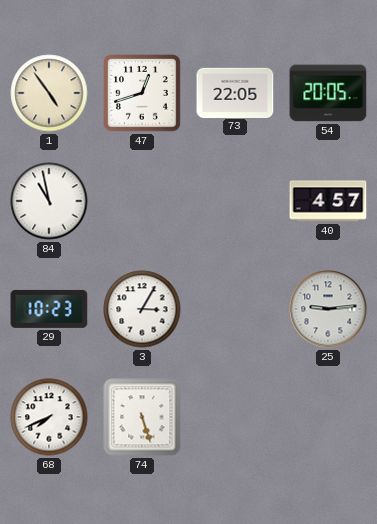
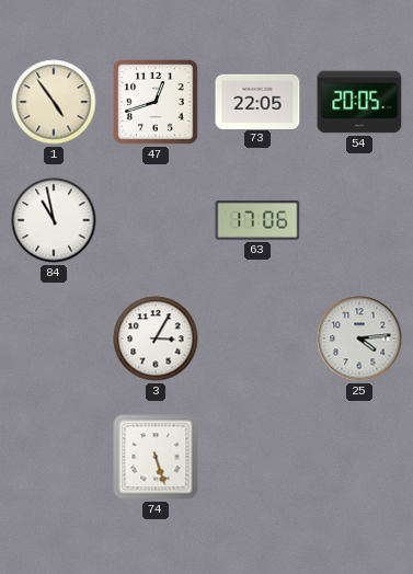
63: none -> 17:06 (257, 220)
40: 4:57 -> none (328, 201)
29: 10:23 -> none (49, 309)
25: 9:14 -> 4:14 (359, 338)
68: 7:41 -> none (49, 417)
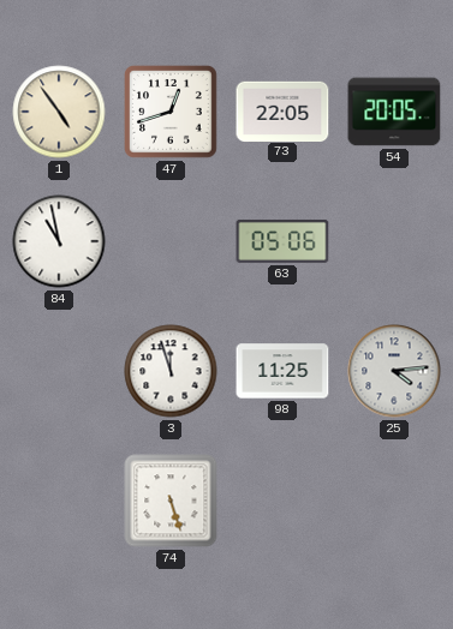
63: 17:06 -> 05:06 (282, 241)
3: 3:05 -> 11:57 (171, 371)
98: none -> 11:25 (282, 371)
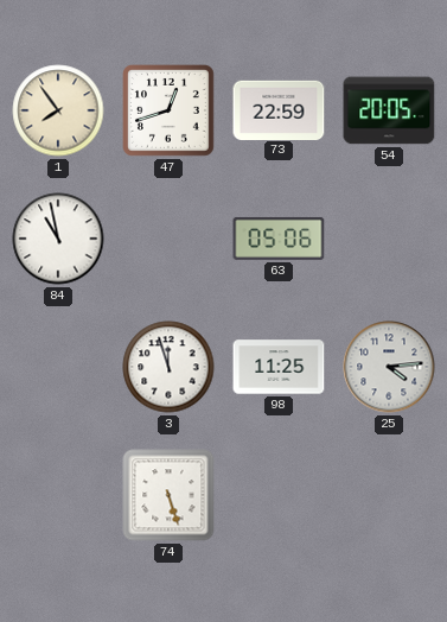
1: 4:54 -> 7:54 (58, 110)
73: 22:05 -> 22:59 (279, 109)
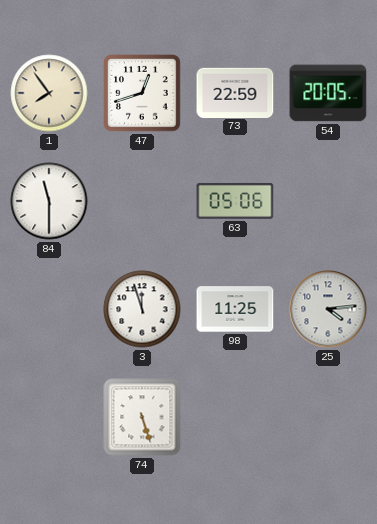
84: 10:58 -> 11:30 (49, 201)
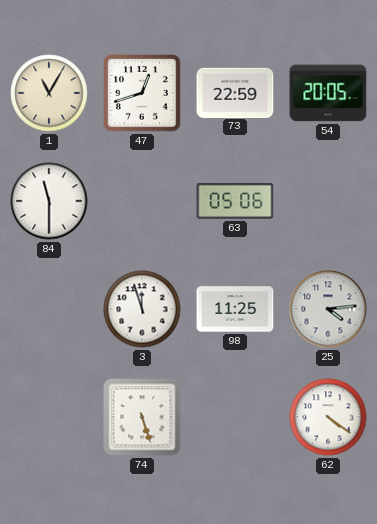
1: 7:54 -> 11:05 (49, 93)
62: none -> 4:21 (328, 417)
